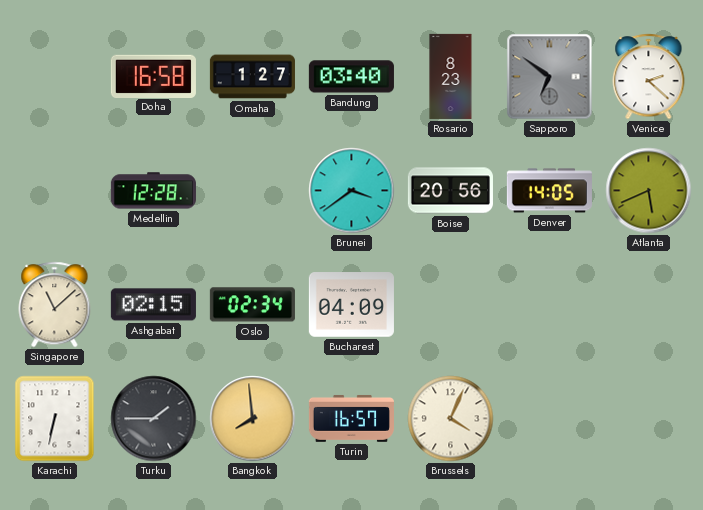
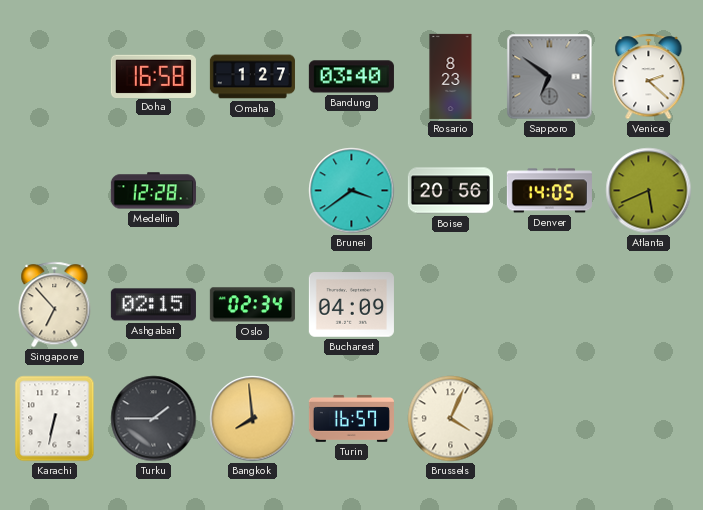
Singapore: 11:08 -> 6:53 (55, 305)
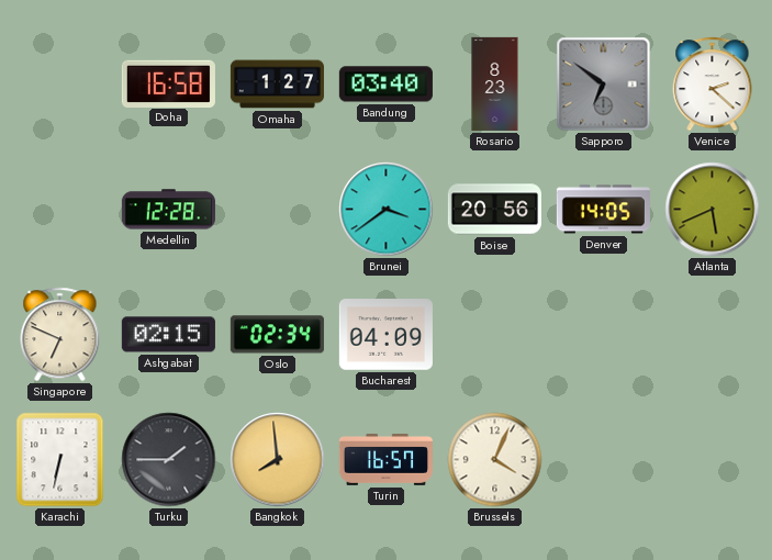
Singapore: 6:53 -> 6:49 (60, 335)
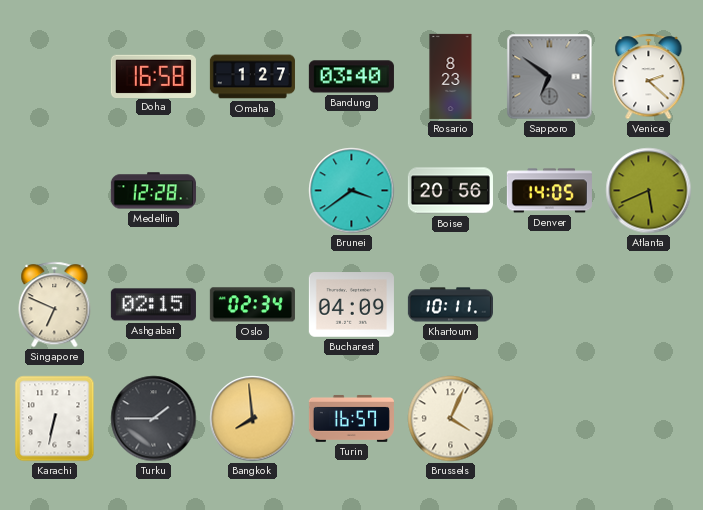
Khartoum: none -> 10:11 (450, 305)
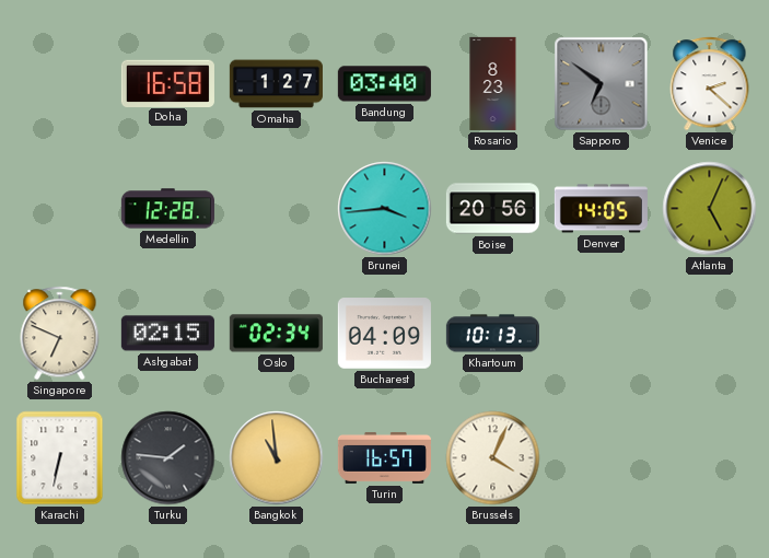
Brunei: 3:39 -> 3:44 (385, 209)
Atlanta: 5:41 -> 5:04 (710, 209)
Khartoum: 10:11 -> 10:13 (492, 334)
Turku: 1:45 -> 1:46 (168, 458)
Bangkok: 7:59 -> 10:59 (277, 458)
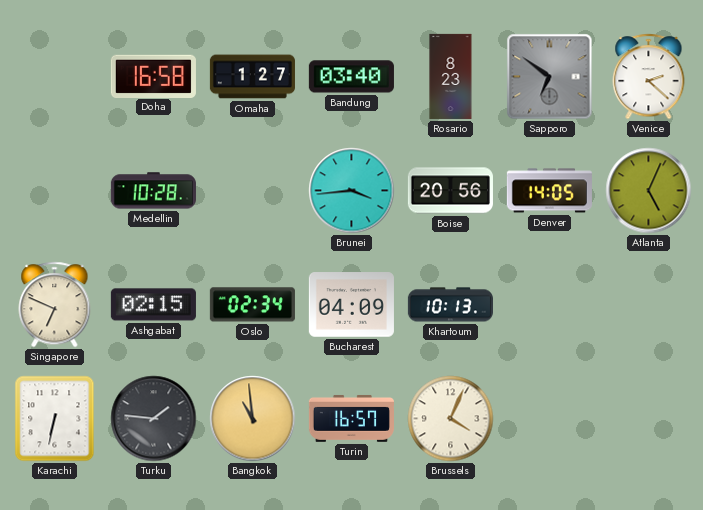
Medellin: 12:28 -> 10:28 (153, 191)
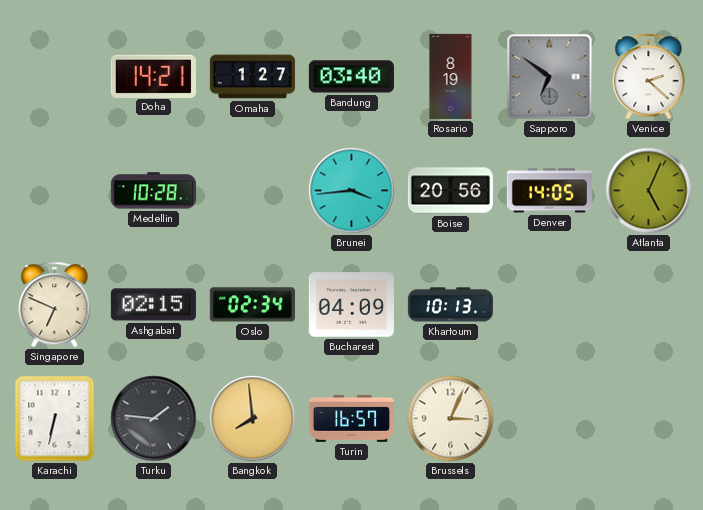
Doha: 16:58 -> 14:21 (153, 76)
Rosario: 8:23 -> 8:19 (451, 76)
Bangkok: 10:59 -> 7:59 (253, 419)
Brussels: 4:04 -> 3:04 (451, 419)
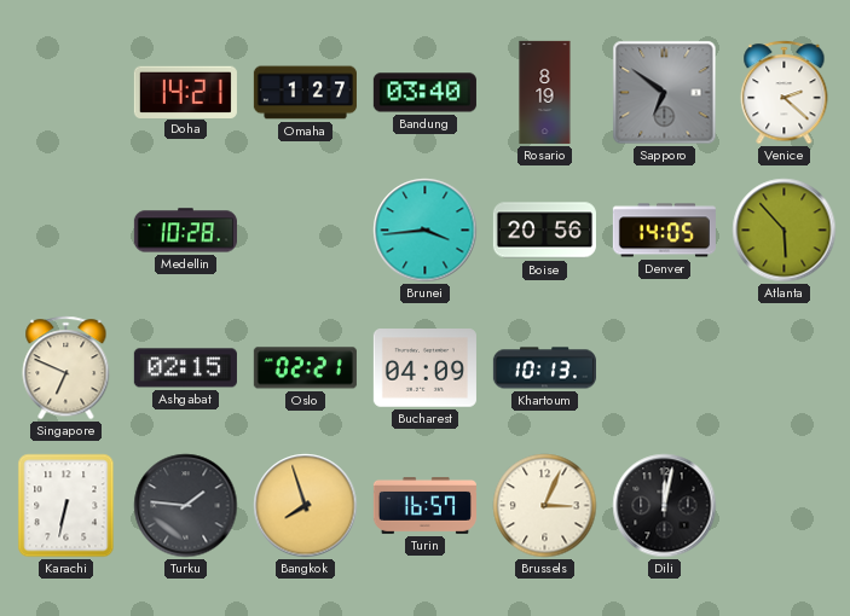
Atlanta: 5:04 -> 5:53 (785, 231)
Oslo: 02:34 -> 02:21 (305, 368)
Bangkok: 7:59 -> 7:57 (306, 506)
Dili: none -> 12:02 (665, 506)
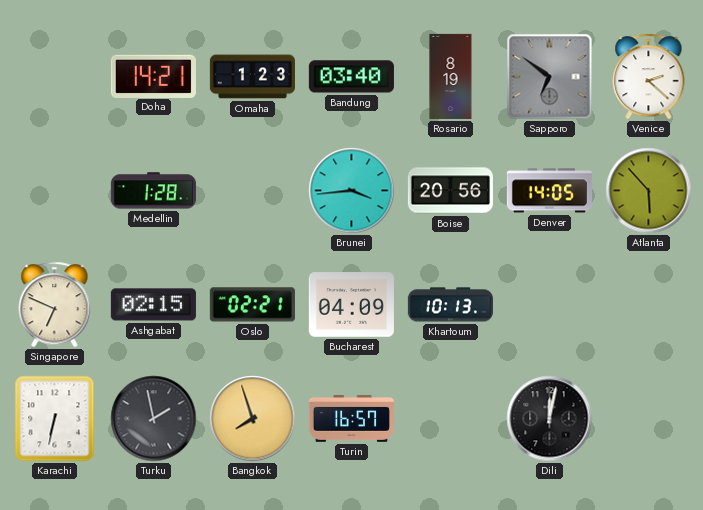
Omaha: 1:27 -> 1:23 (252, 77)
Medellin: 10:28 -> 1:28 (153, 191)
Turku: 1:46 -> 1:58 (154, 419)
Brussels: 3:04 -> none (545, 506)
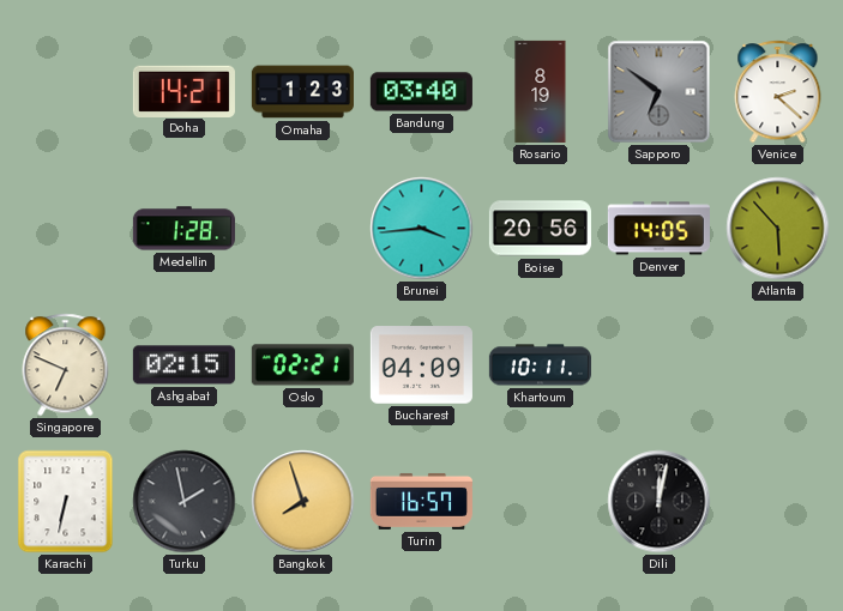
Khartoum: 10:13 -> 10:11 (540, 365)
